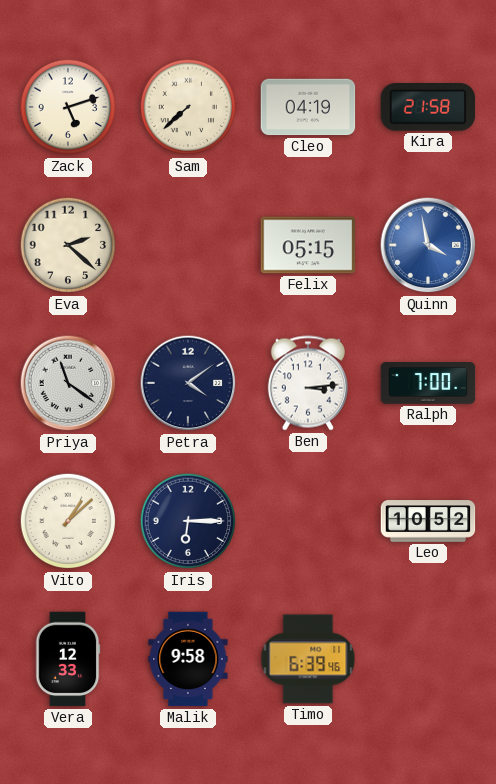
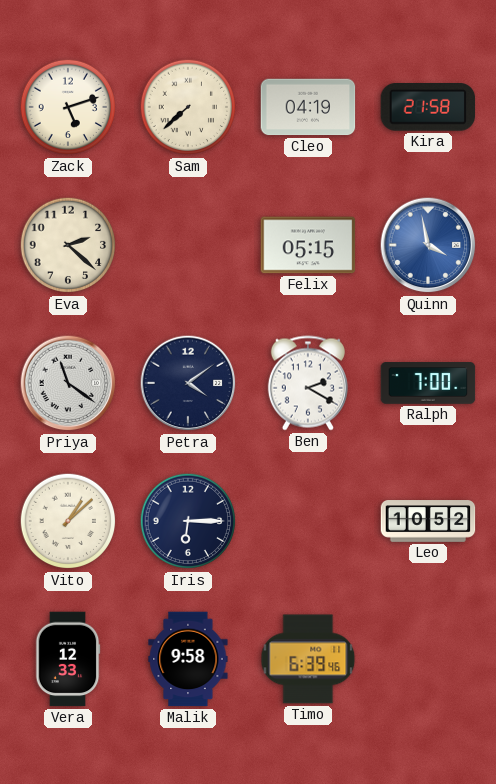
Ben: 3:14 -> 2:20 (308, 383)
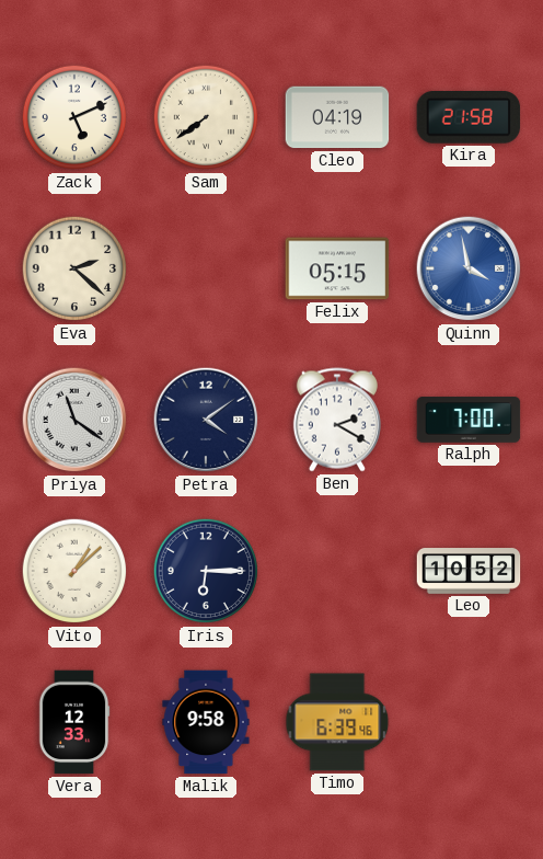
Zack: 5:12 -> 5:11 (74, 117)
Sam: 7:38 -> 7:39 (206, 117)
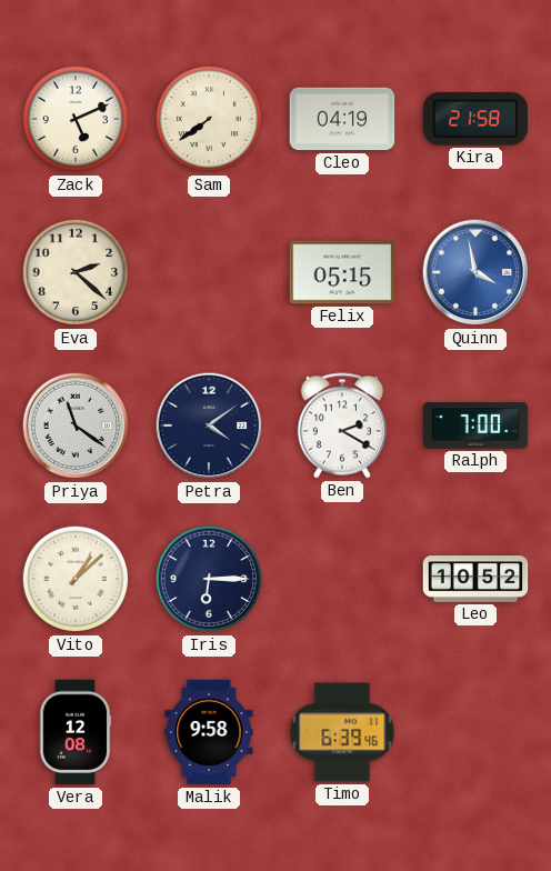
Vera: 12:33 -> 12:08 (76, 732)
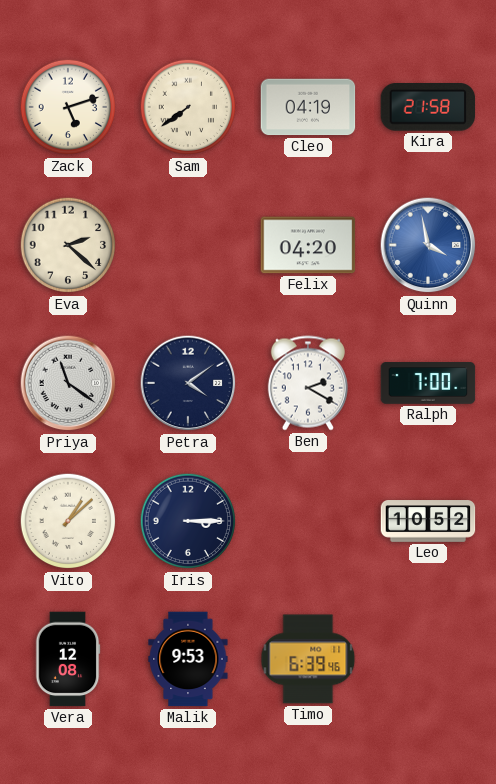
Zack: 5:11 -> 5:12 (68, 107)
Felix: 05:15 -> 04:20 (308, 245)
Iris: 6:15 -> 3:15 (188, 521)
Malik: 9:58 -> 9:53 (188, 659)
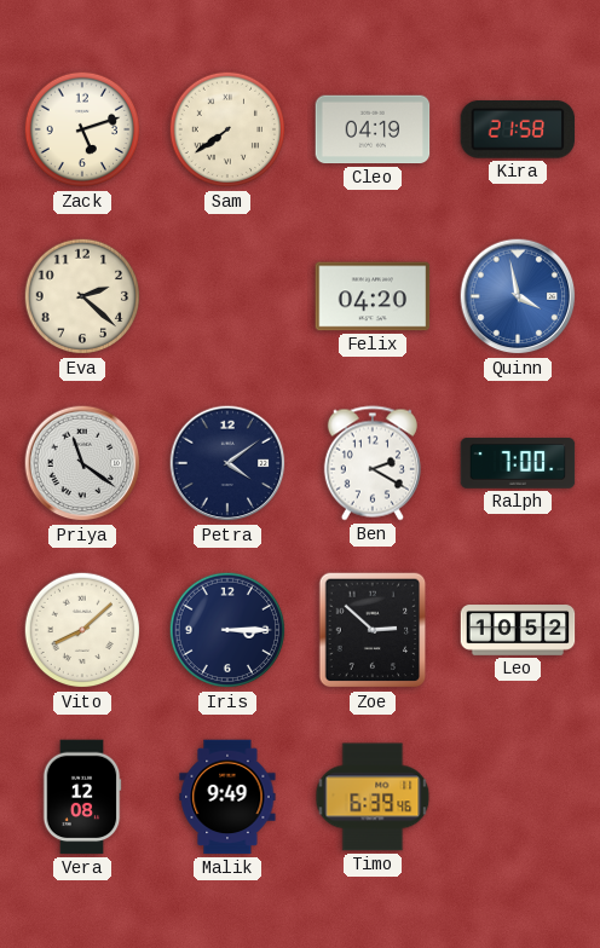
Vito: 1:08 -> 8:08 (82, 630)
Zoe: none -> 2:52 (373, 630)
Malik: 9:53 -> 9:49 (227, 797)
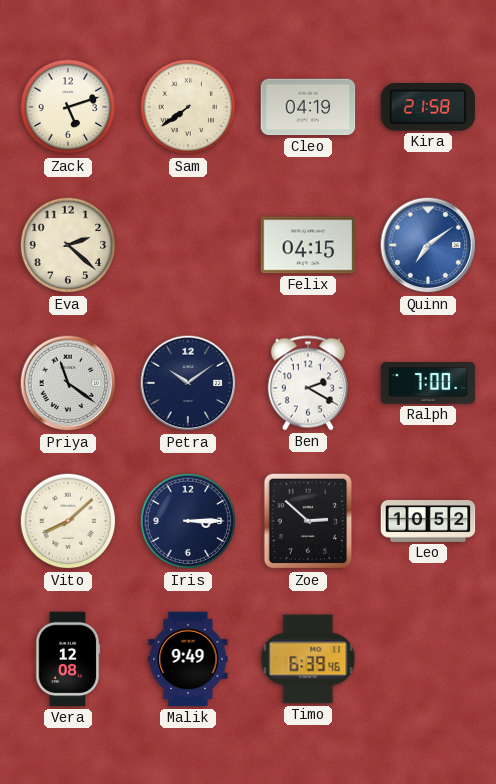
Felix: 04:20 -> 04:15 (308, 245)
Quinn: 3:58 -> 7:09 (428, 245)
Petra: 4:09 -> 10:09 (188, 383)
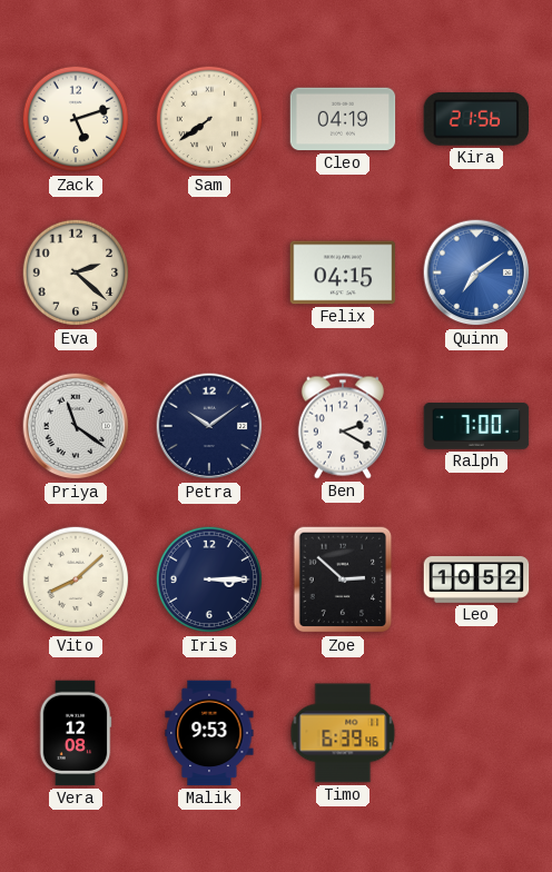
Kira: 21:58 -> 21:56 (476, 119)
Malik: 9:49 -> 9:53 (209, 733)
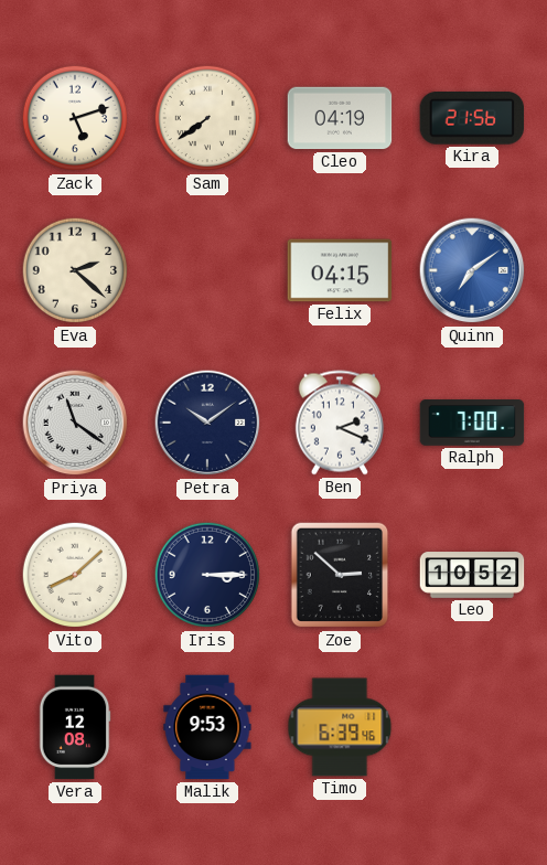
Ben: 2:20 -> 2:19 (340, 423)
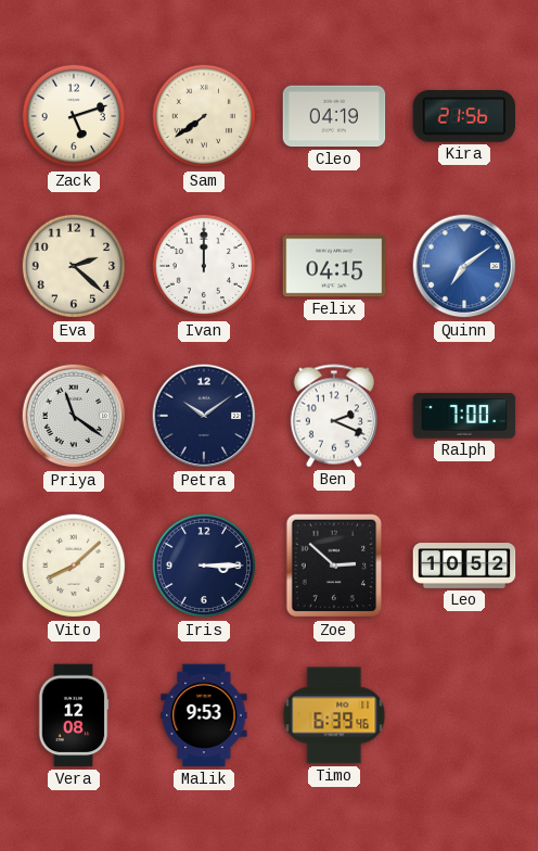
Ivan: none -> 12:00 (204, 266)
